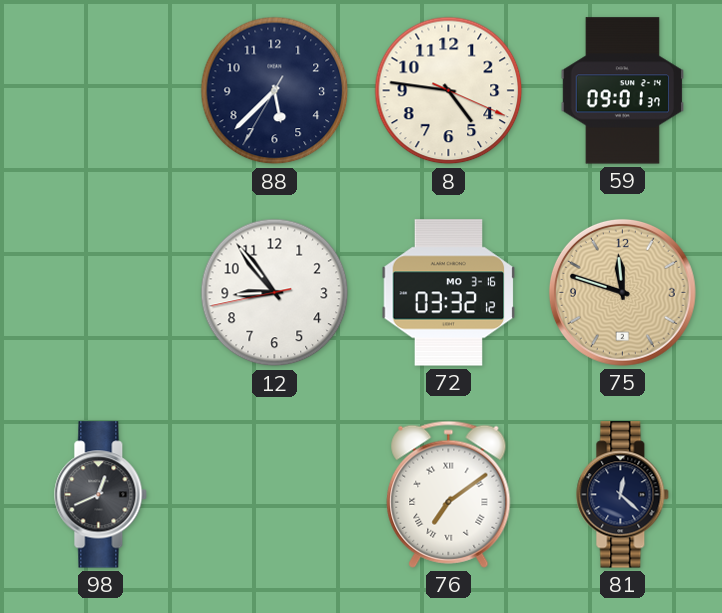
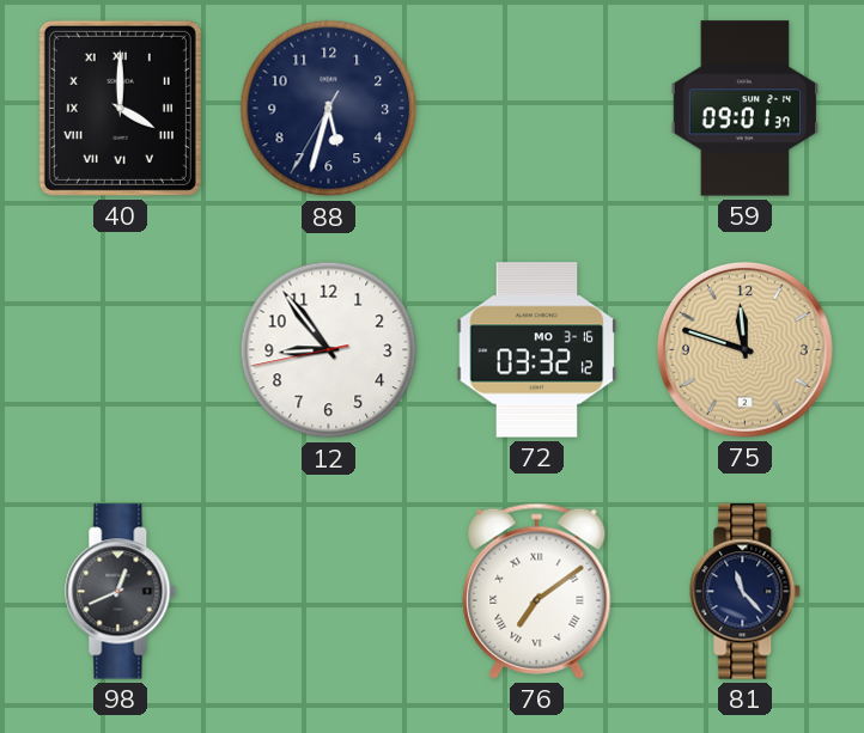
40: none -> 4:00 (120, 108)
88: 5:37 -> 5:32 (329, 109)
8: 4:46 -> none (449, 91)
81: 12:22 -> 11:23 (746, 592)
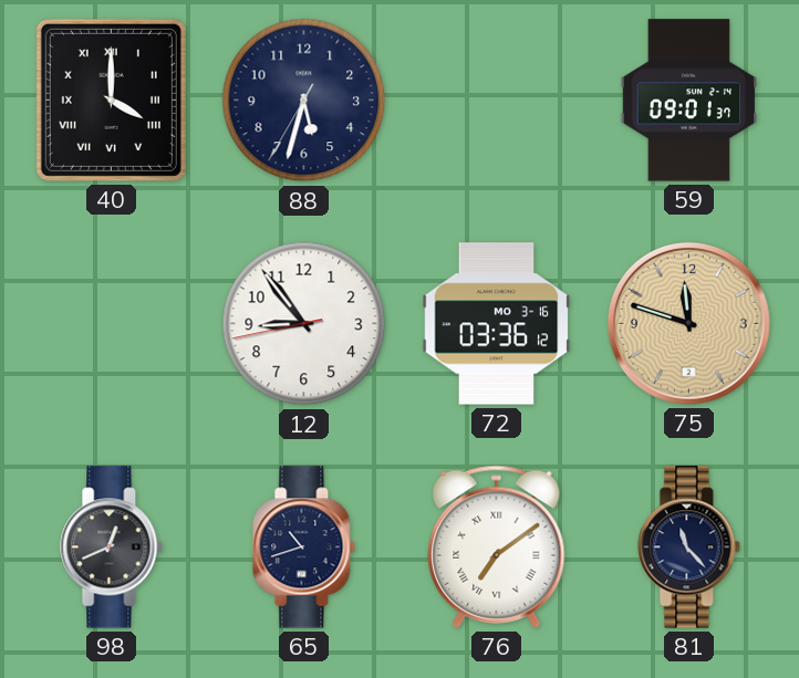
72: 03:32 -> 03:36 (497, 324)
65: none -> 10:42 (304, 547)
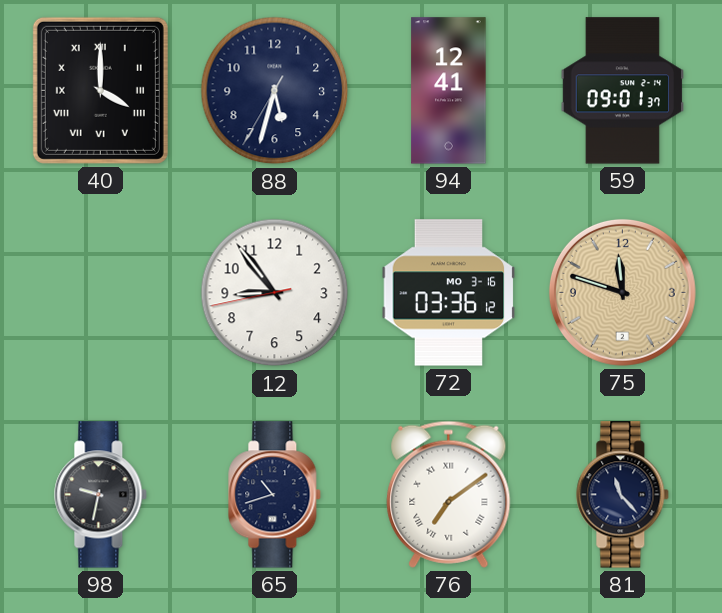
94: none -> 12:41 (449, 91)
98: 12:41 -> 9:32 (101, 495)
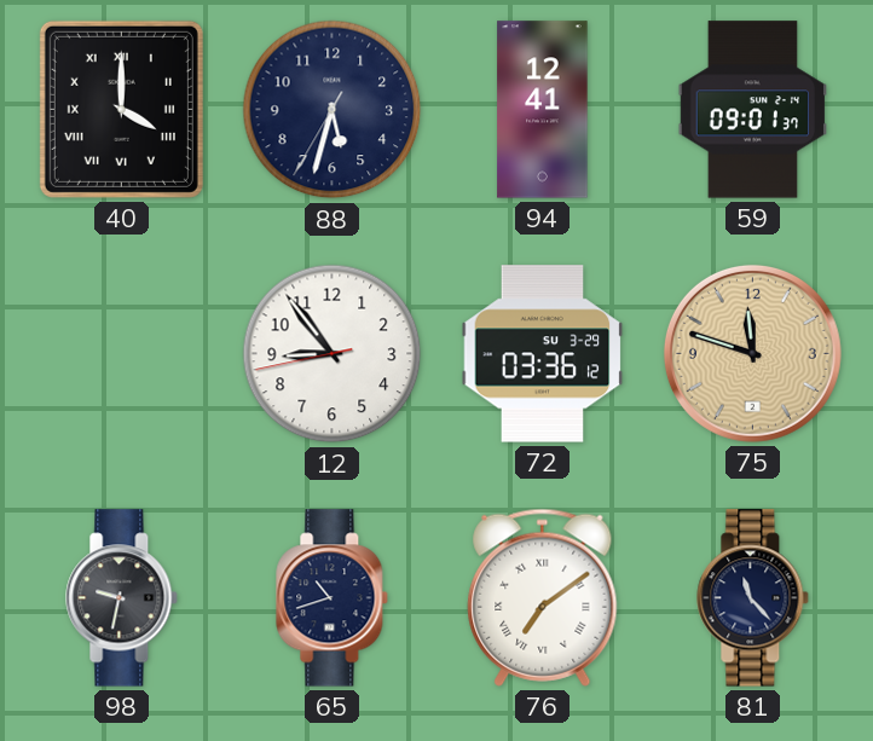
72 date: MO 3-16 -> SU 3-29 (543, 354)
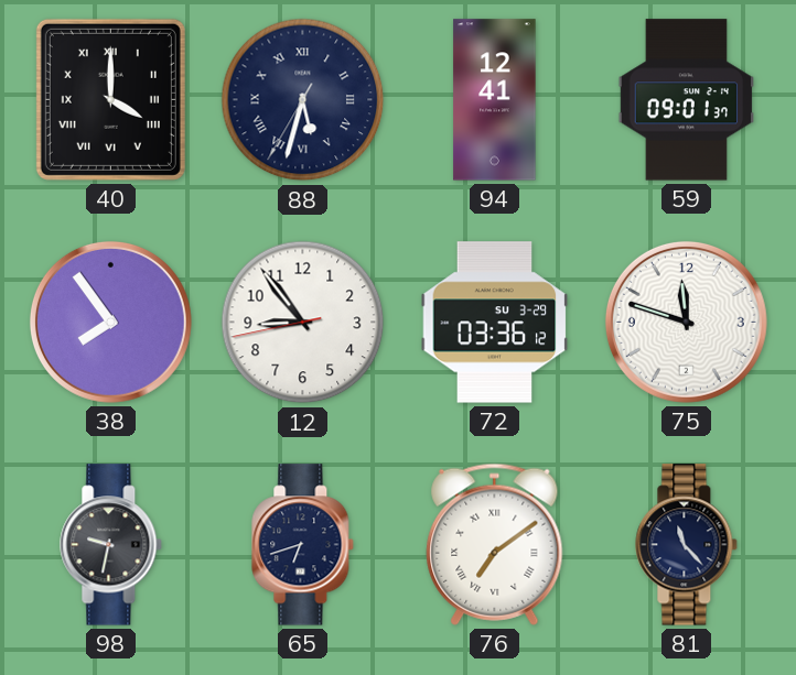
88 numerals: Arabic -> Roman (303, 100)
38: none -> 7:54 (110, 322)
75 dial: champagne -> white (686, 322)
65: 10:42 -> 6:42 (303, 545)
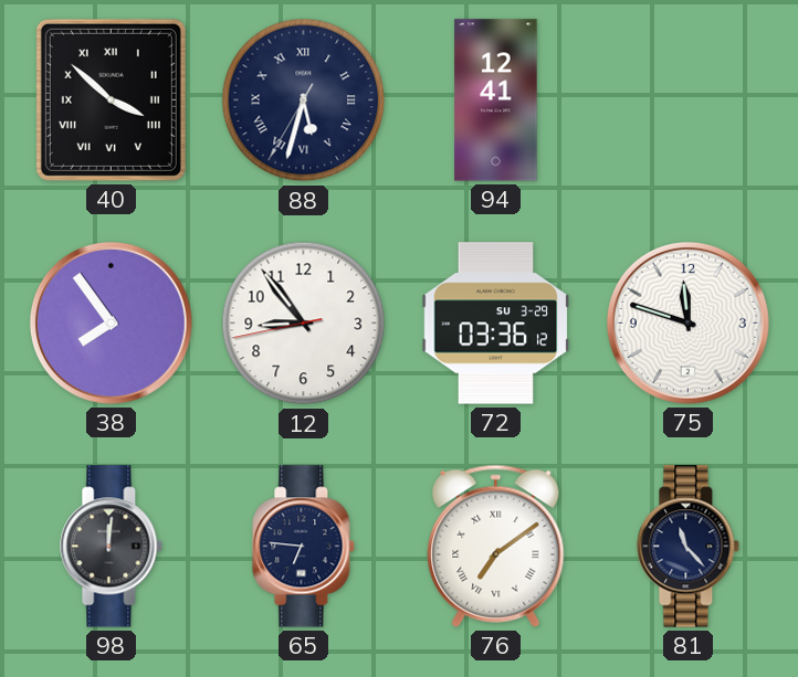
40: 4:00 -> 3:52 (111, 99)
59: 09:01 -> none (686, 100)
98: 9:32 -> 12:01 (112, 547)
65: 6:42 -> 6:46 (304, 547)
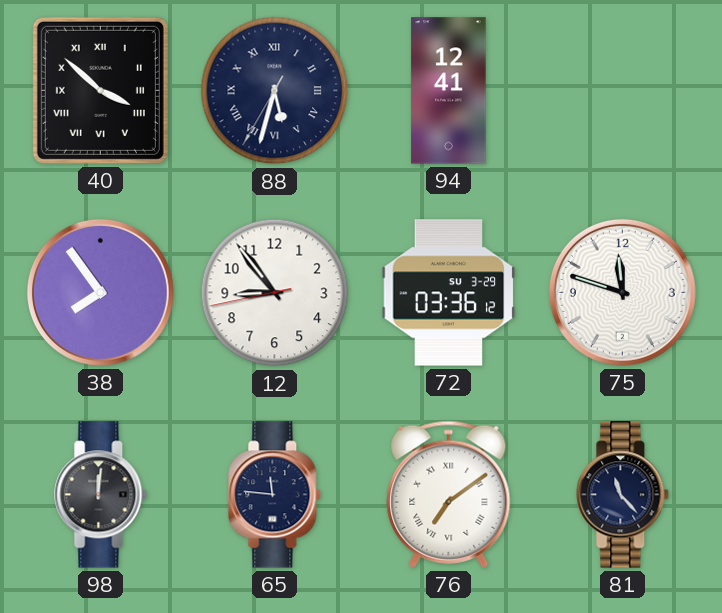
65: 6:46 -> 11:46 (275, 495)
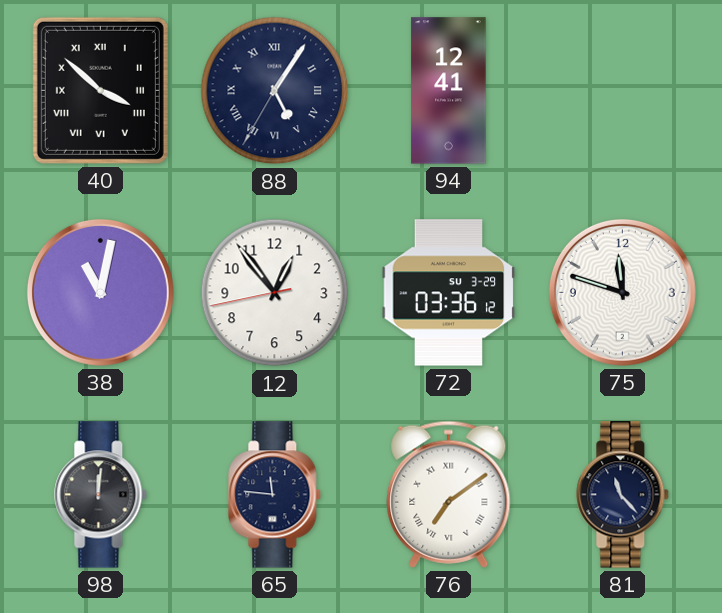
88: 5:32 -> 5:05 (275, 91)
38: 7:54 -> 11:02 (100, 292)
12: 8:53 -> 12:53 (275, 293)
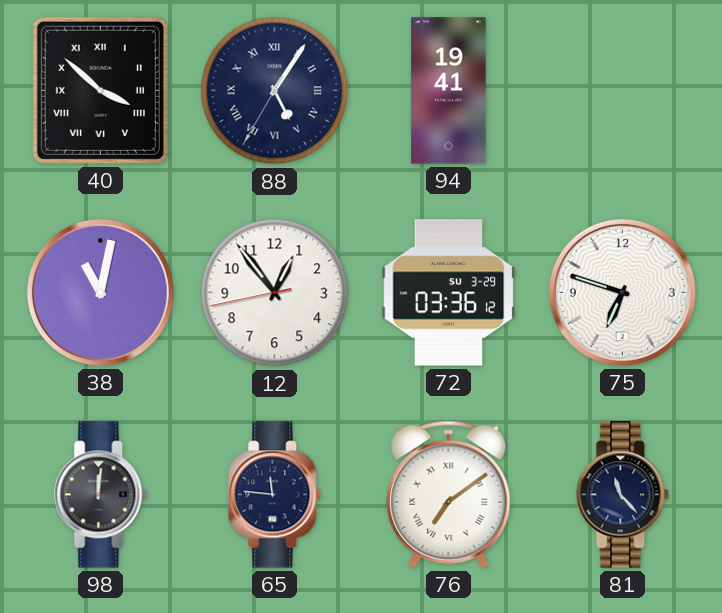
94: 12:41 -> 19:41 (449, 91)
75: 11:48 -> 6:48 (622, 292)
